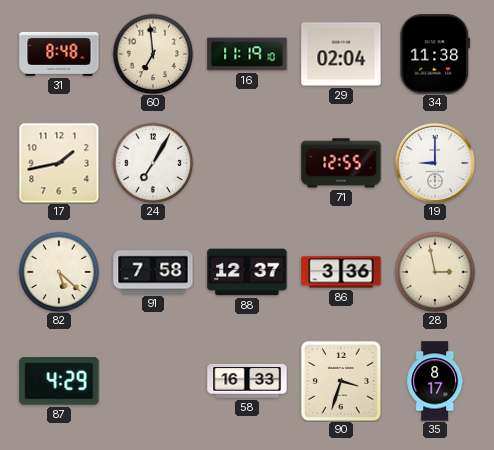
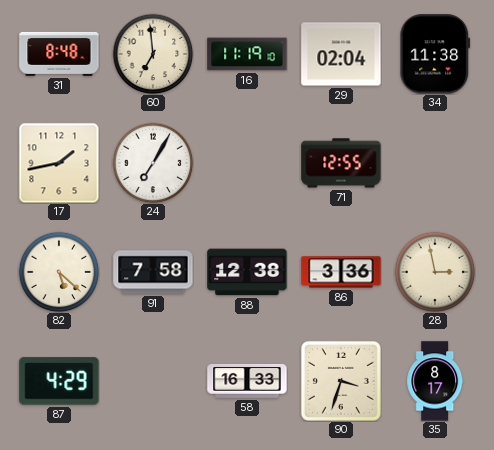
19: 9:00 -> none (434, 162)
88: 12:37 -> 12:38 (247, 272)
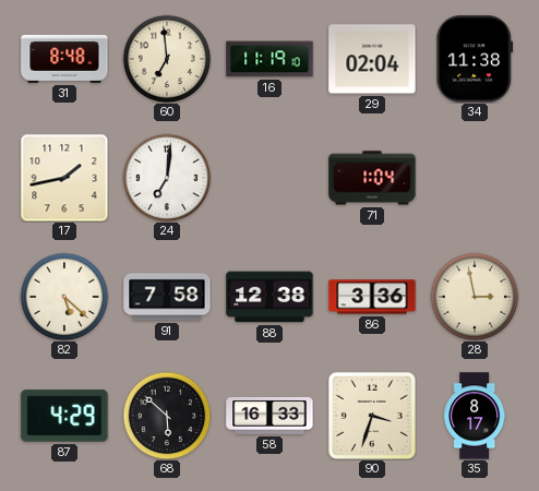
24: 7:05 -> 7:01 (167, 178)
71: 12:55 -> 1:04 (372, 178)
68: none -> 5:52 (167, 416)
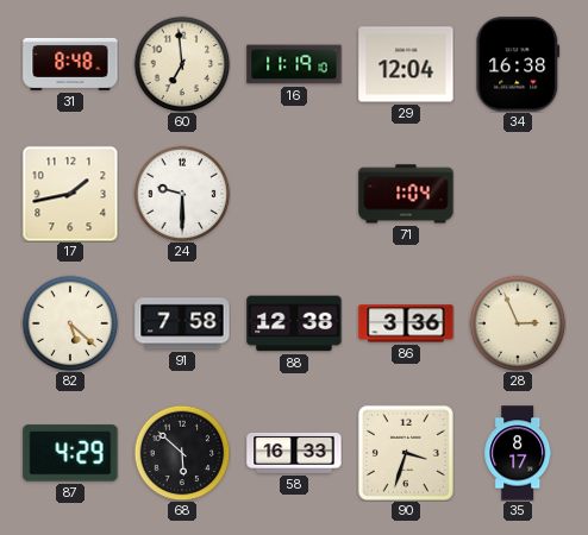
29: 02:04 -> 12:04 (406, 64)
34: 11:38 -> 16:38 (518, 64)
24: 7:01 -> 9:30 (182, 194)
28: 2:58 -> 2:56 (518, 323)
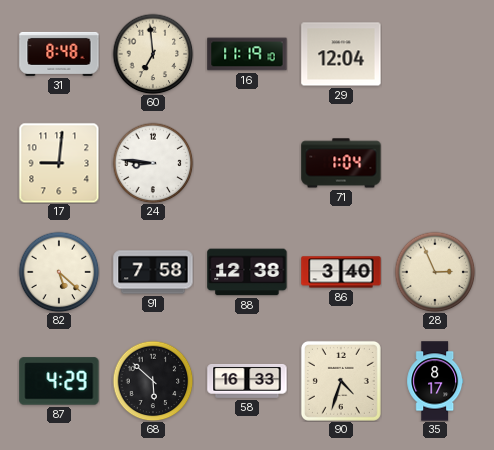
34: 16:38 -> none (518, 64)
17: 1:43 -> 9:01 (59, 163)
24: 9:30 -> 8:46 (153, 163)
86: 3:36 -> 3:40 (341, 272)
90: 3:33 -> 4:33 (341, 381)
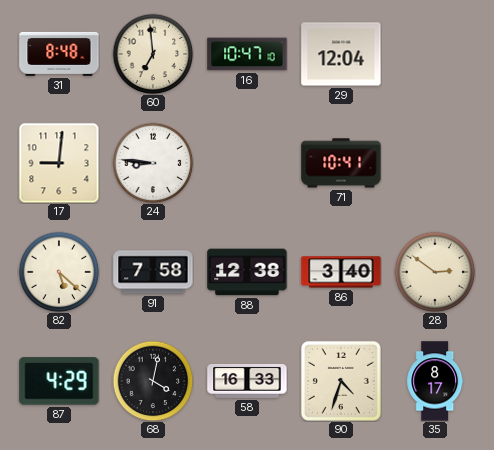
16: 11:19 -> 10:47 (247, 54)
71: 1:04 -> 10:41 (341, 163)
28: 2:56 -> 2:51 (435, 272)
68: 5:52 -> 4:02 (153, 381)
